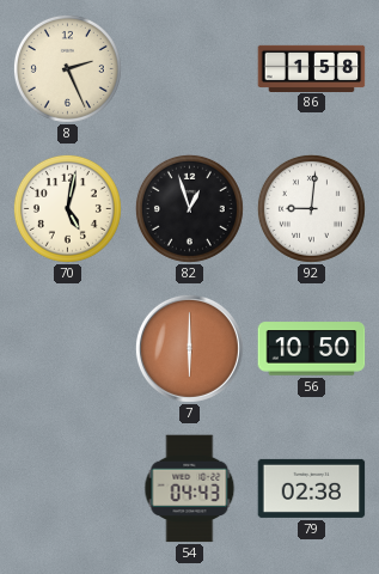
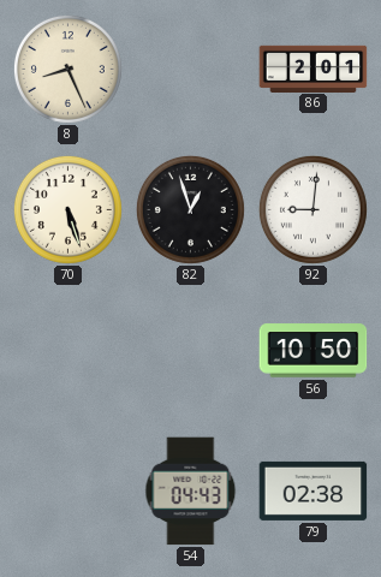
8: 2:26 -> 8:26 (67, 69)
86: 1:58 -> 2:01 (314, 69)
70: 5:02 -> 5:27 (67, 209)
7: 6:00 -> none (189, 348)
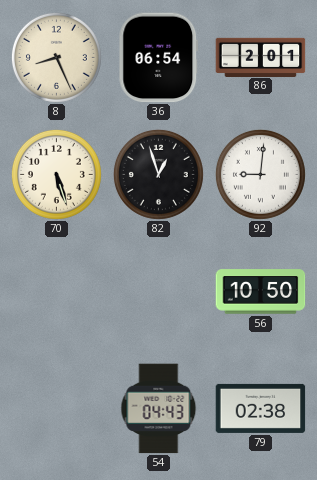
36: none -> 06:54 (159, 58)
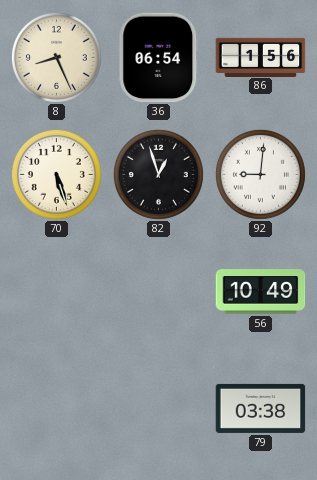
86: 2:01 -> 1:56 (261, 57)
56: 10:50 -> 10:49 (261, 292)
54: 04:43 -> none (159, 409)
79: 02:38 -> 03:38 (261, 408)
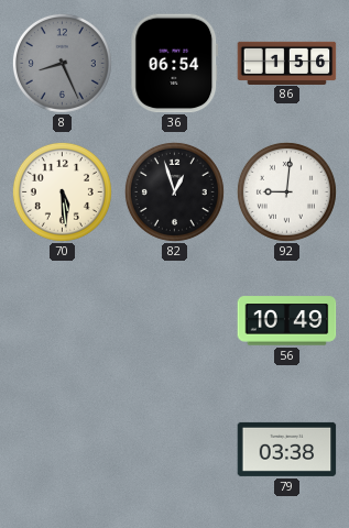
8 dial: cream -> grey (62, 63)
70: 5:27 -> 5:29 (62, 191)
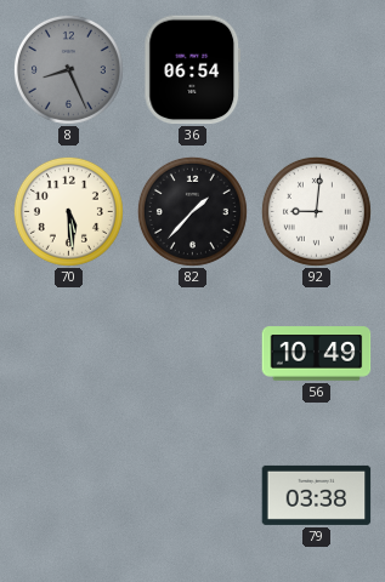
86: 1:56 -> none (287, 63)
82: 12:57 -> 1:37 (192, 211)
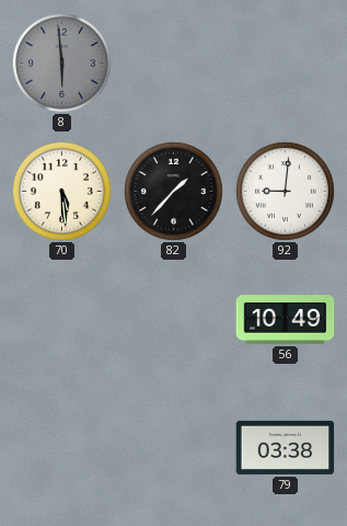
8: 8:26 -> 5:59 (61, 62)
36: 06:54 -> none (193, 70)
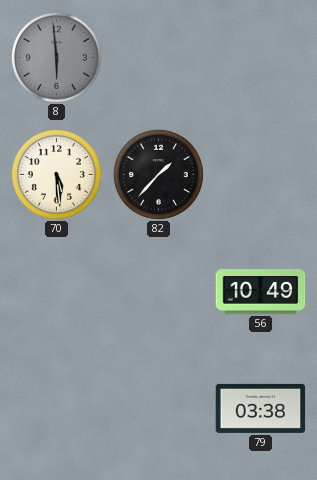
92: 9:01 -> none (285, 191)
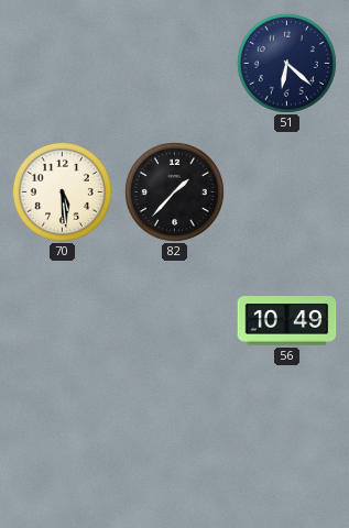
8: 5:59 -> none (56, 57)
51: none -> 6:22 (286, 63)
79: 03:38 -> none (261, 408)
